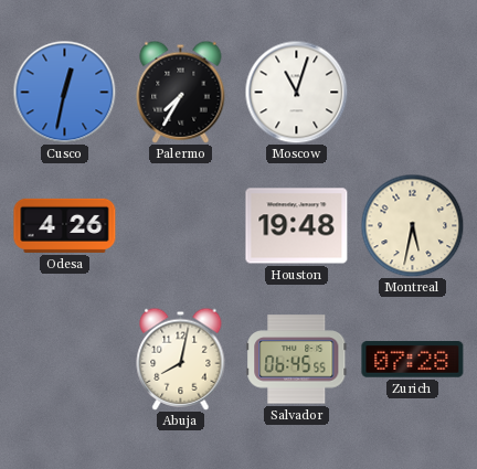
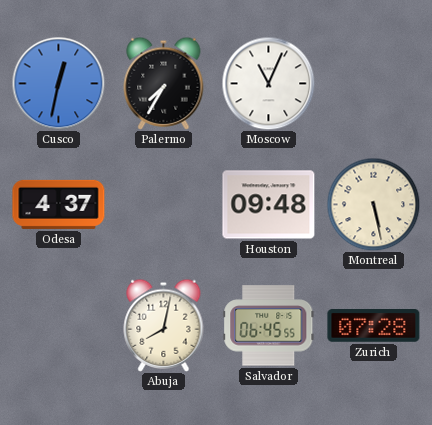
Moscow: 11:03 -> 11:04 (268, 83)
Odesa: 4:26 -> 4:37 (59, 204)
Houston: 19:48 -> 09:48 (269, 205)
Montreal: 5:32 -> 5:28 (373, 204)
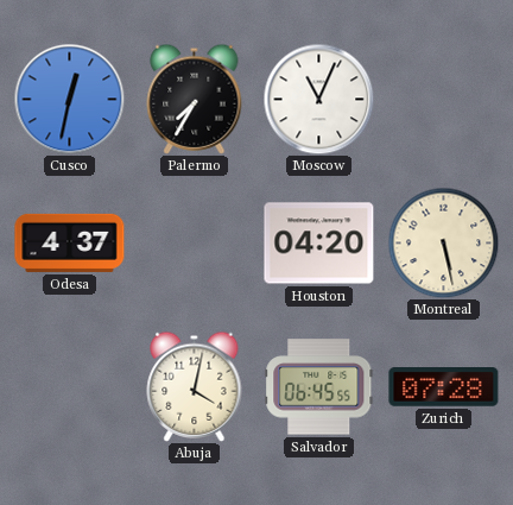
Houston: 09:48 -> 04:20 (319, 244)
Abuja: 8:02 -> 4:02 (195, 386)
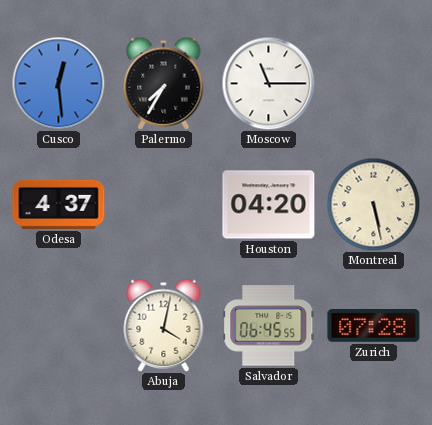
Cusco: 12:32 -> 12:29 (58, 83)
Moscow: 11:04 -> 11:15 (268, 83)
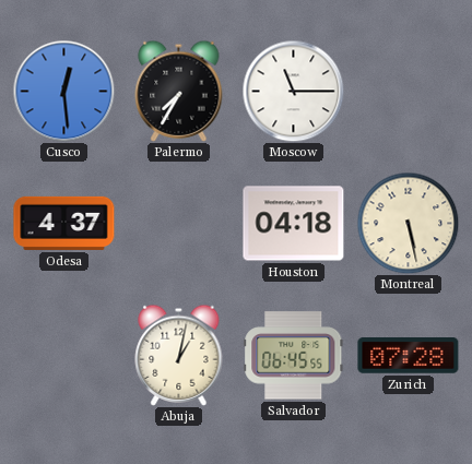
Houston: 04:20 -> 04:18 (294, 224)
Abuja: 4:02 -> 1:02 (179, 355)
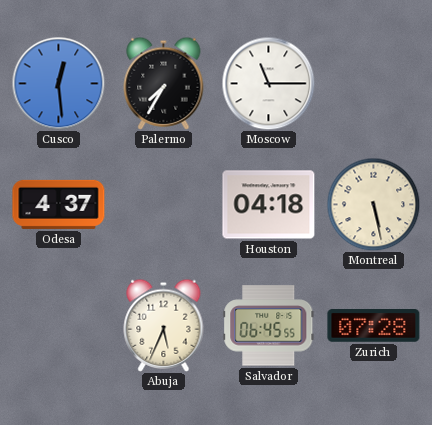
Abuja: 1:02 -> 5:34 (164, 325)
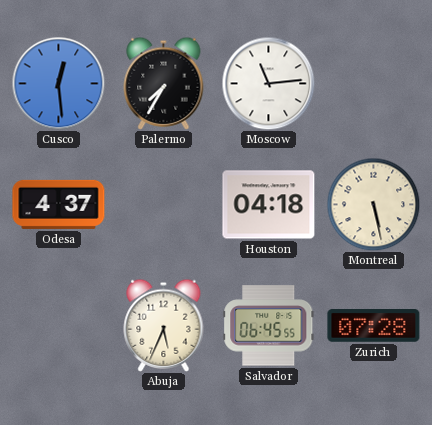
Moscow: 11:15 -> 11:14 (268, 83)
